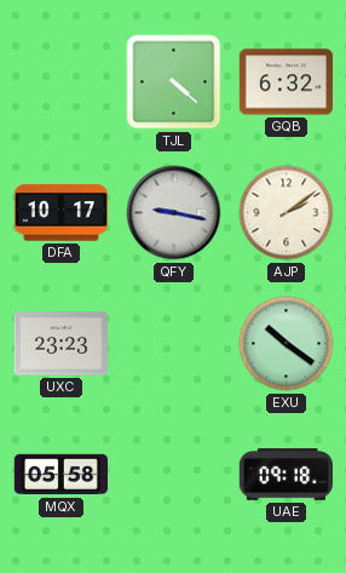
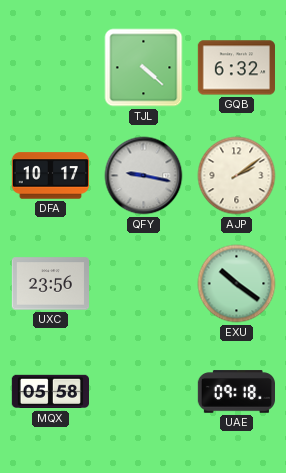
UXC: 23:23 -> 23:56 (50, 284)
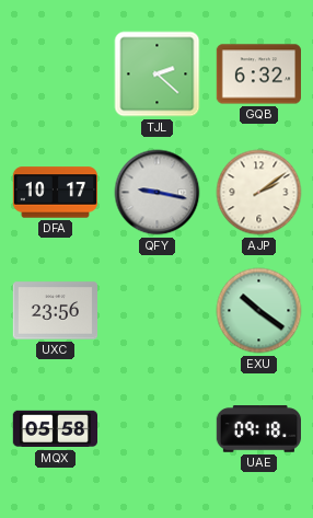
TJL: 4:22 -> 2:22 (158, 74)
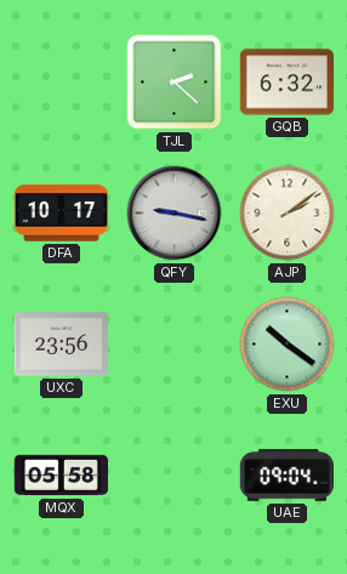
UAE: 09:18 -> 09:04 (286, 476)
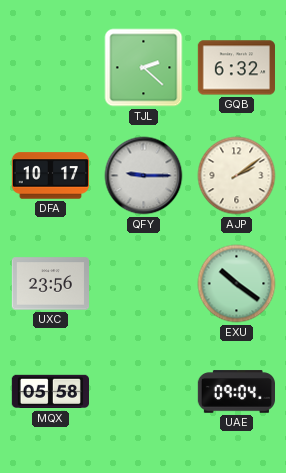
QFY: 9:17 -> 9:15 (144, 176)
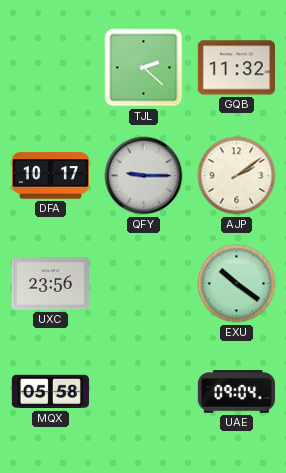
GQB: 6:32 -> 11:32 (236, 68)
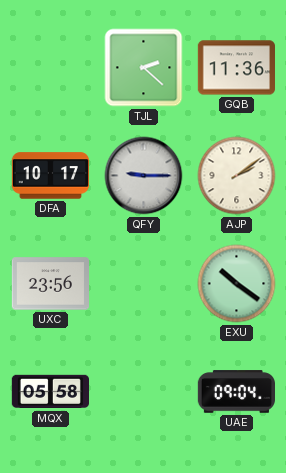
GQB: 11:32 -> 11:36 (236, 68)
